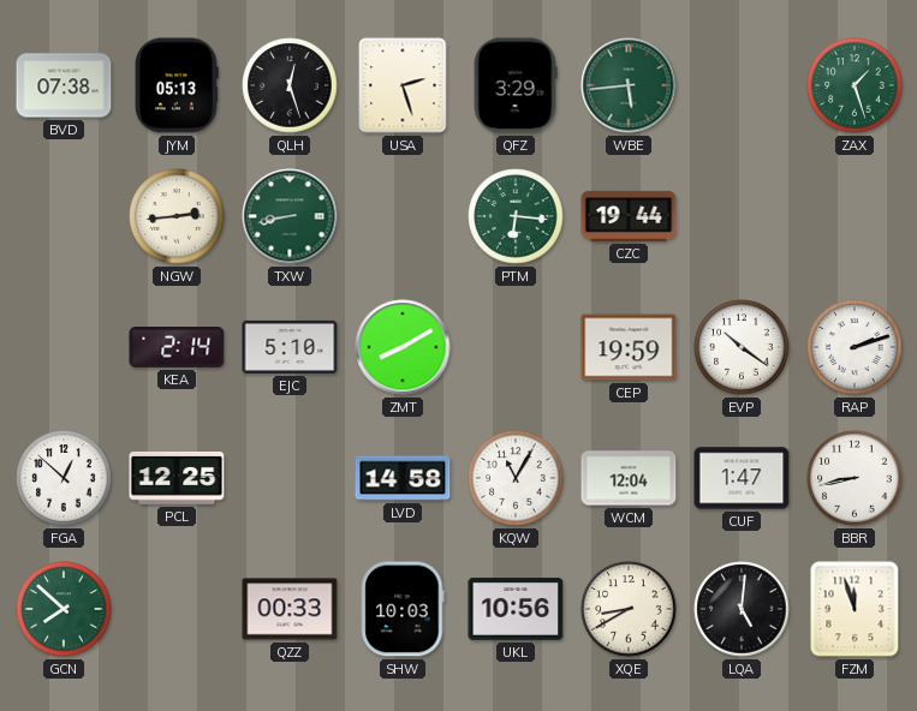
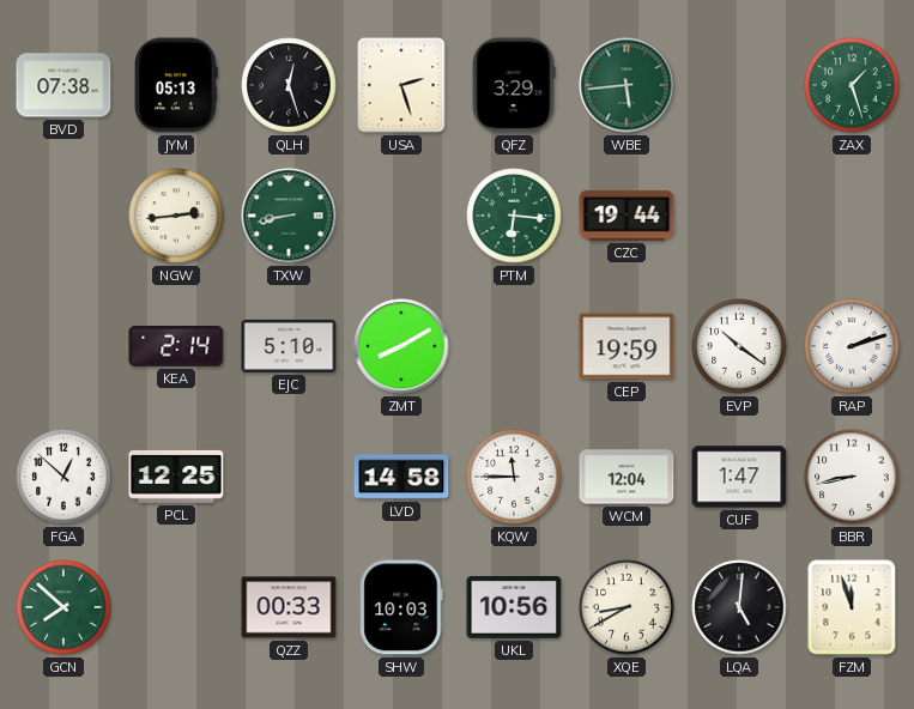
KQW: 11:05 -> 11:45 (514, 477)
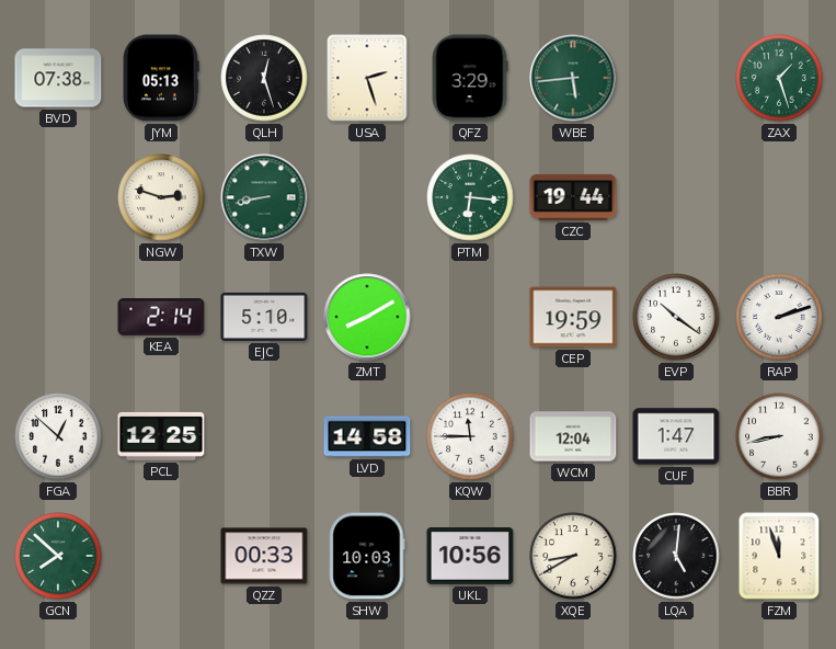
NGW: 2:44 -> 2:48 (161, 197)
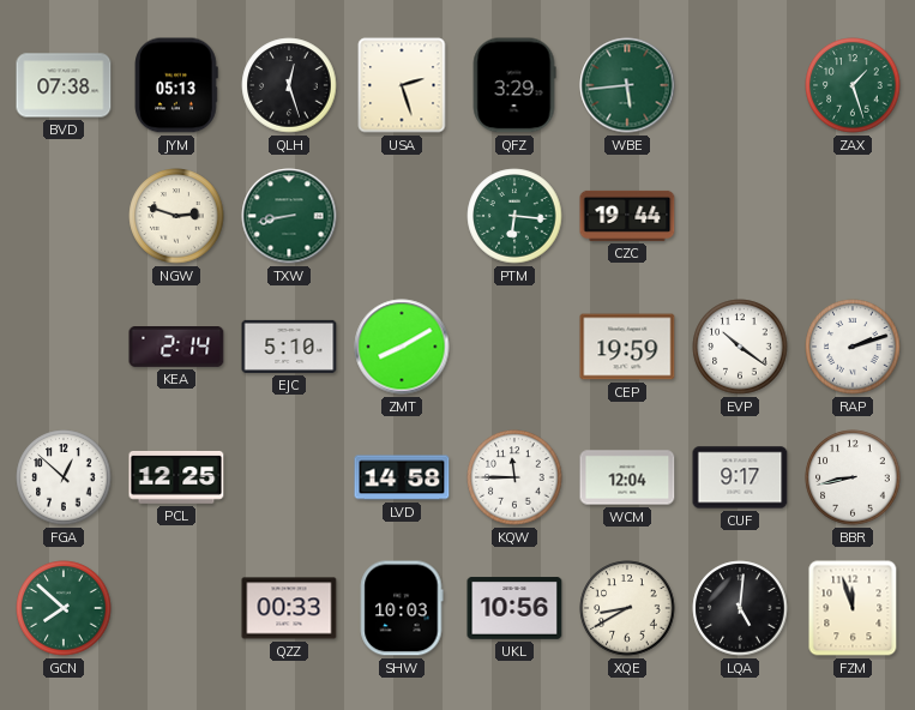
CUF: 1:47 -> 9:17 (740, 477)
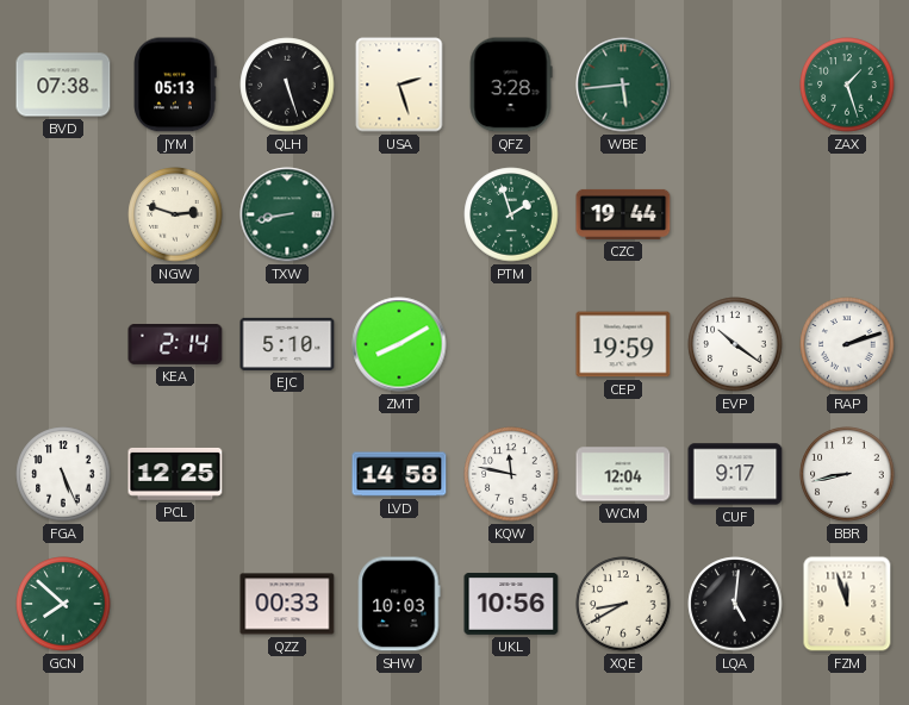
QLH: 12:27 -> 5:27 (287, 85)
QFZ: 3:29 -> 3:28 (511, 85)
PTM: 6:16 -> 1:57 (511, 214)
FGA: 12:52 -> 5:26 (63, 474)
KQW: 11:45 -> 11:47 (511, 474)
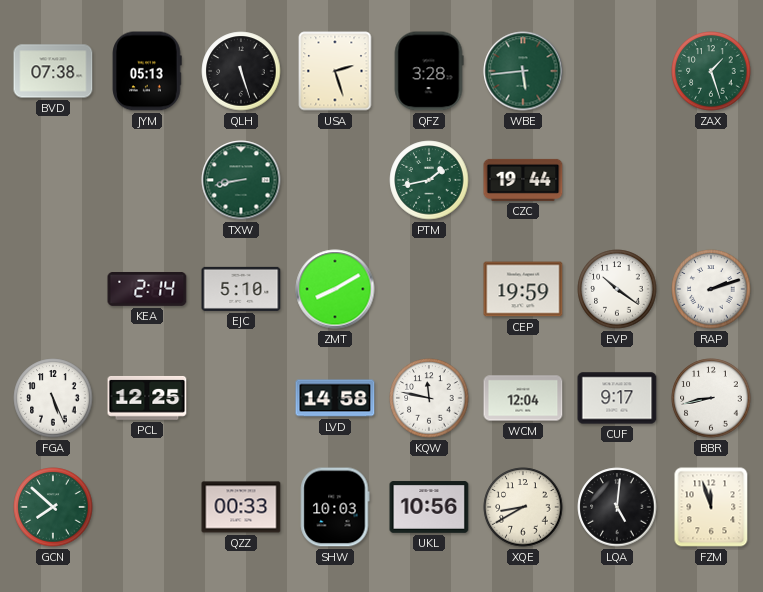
NGW: 2:48 -> none (175, 214)
PTM: 1:57 -> 1:43 (429, 180)
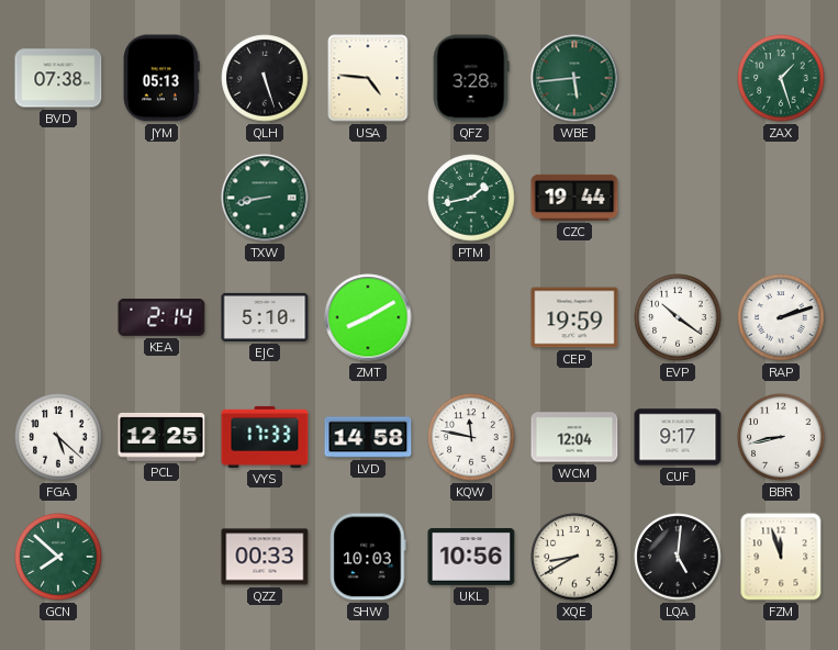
USA: 2:27 -> 4:46 (368, 78)
FGA: 5:26 -> 5:22 (58, 437)
VYS: none -> 17:33 (265, 437)
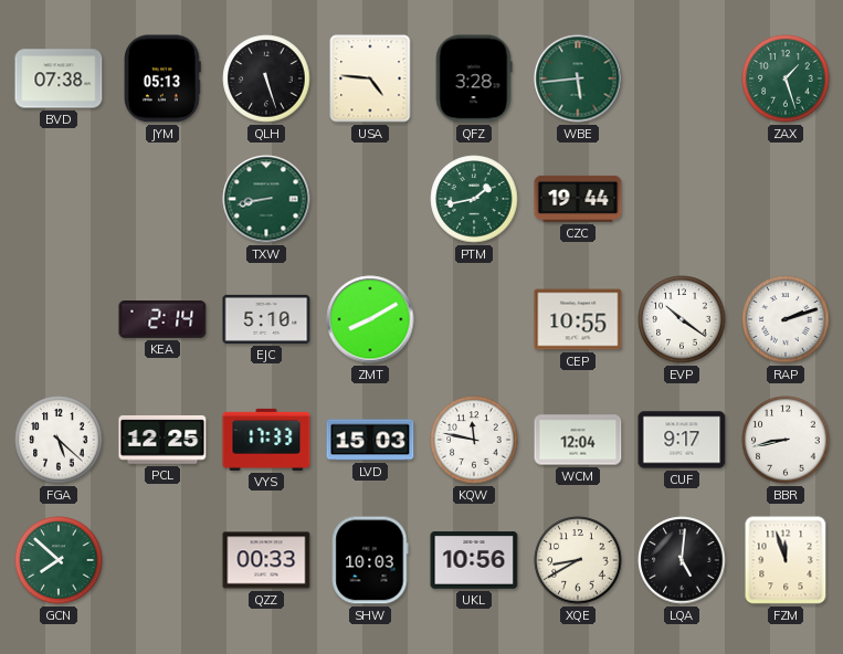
CEP: 19:59 -> 10:55 (578, 319)
LVD: 14:58 -> 15:03 (370, 440)
